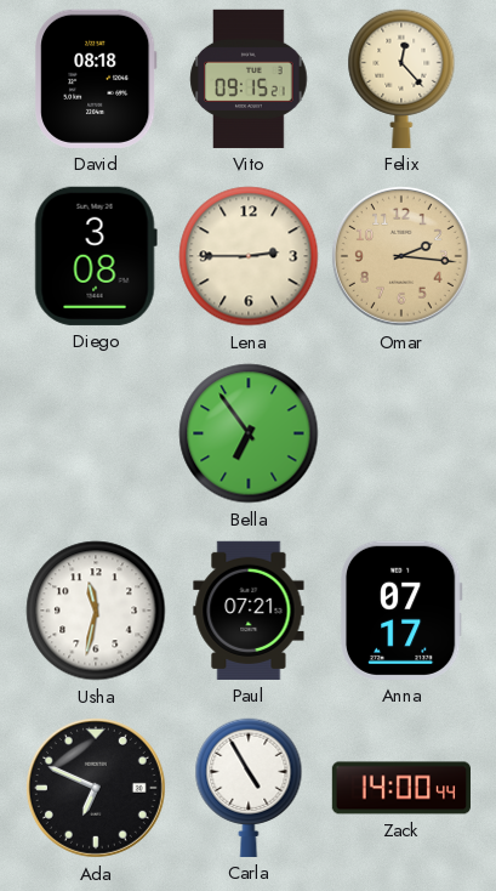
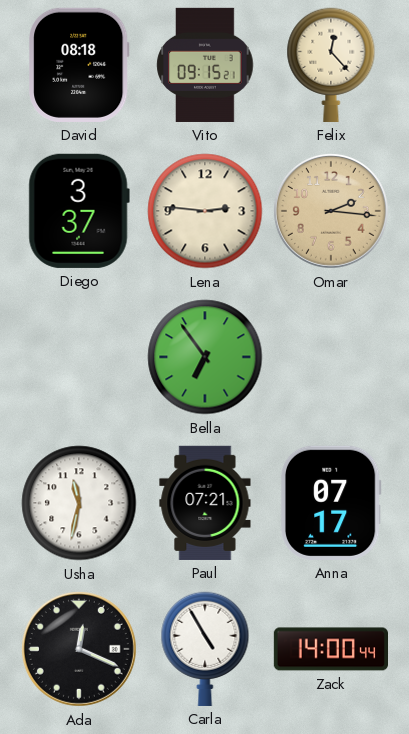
Diego: 3:08 -> 3:37 (79, 211)
Lena: 2:45 -> 2:46 (205, 211)
Ada: 6:49 -> 12:19 (79, 649)
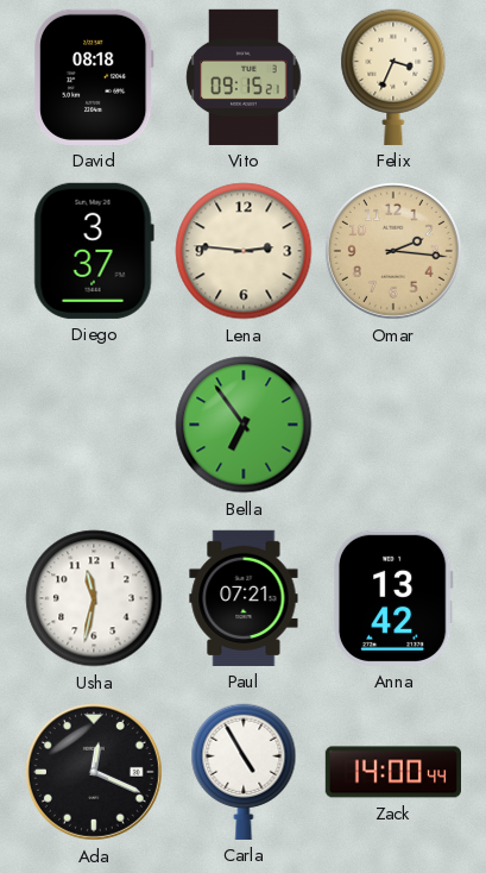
Felix: 12:23 -> 3:34 (393, 77)
Anna: 07:17 -> 13:42 (393, 598)
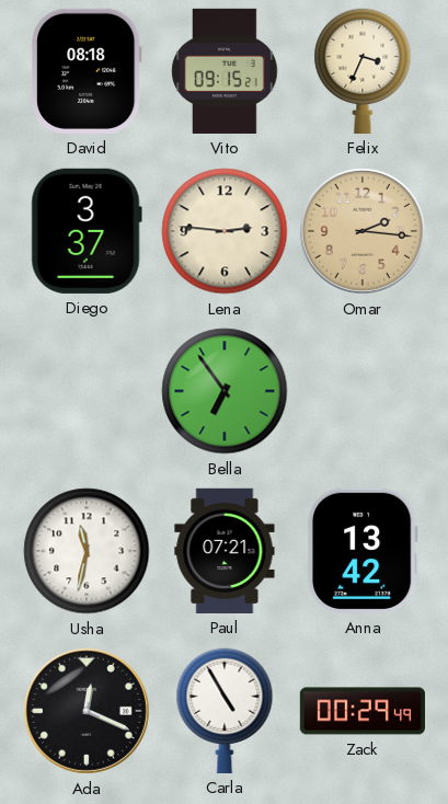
Zack: 14:00 -> 00:29 (361, 711)
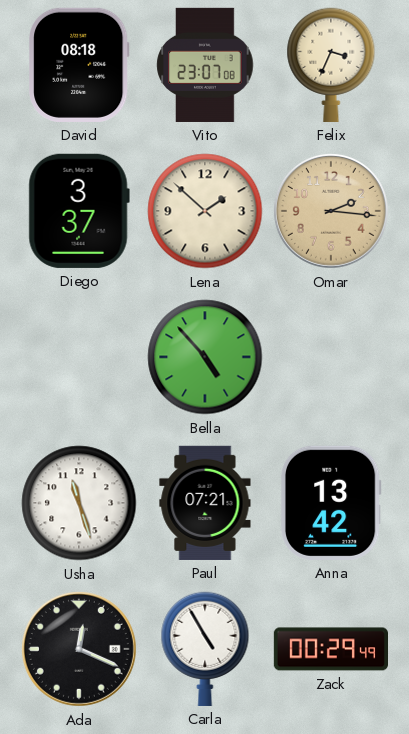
Vito: 09:15 -> 23:07 (205, 65)
Lena: 2:46 -> 1:52 (205, 211)
Bella: 6:54 -> 4:53 (205, 357)
Usha: 11:32 -> 11:27 (79, 503)
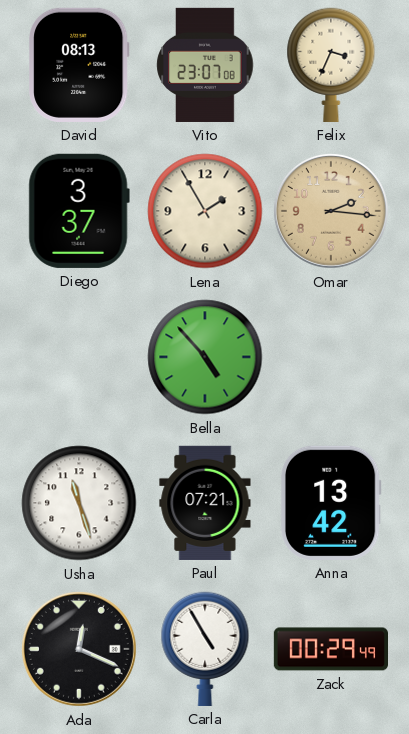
David: 08:18 -> 08:13 (80, 65)
Lena: 1:52 -> 1:55 (205, 211)
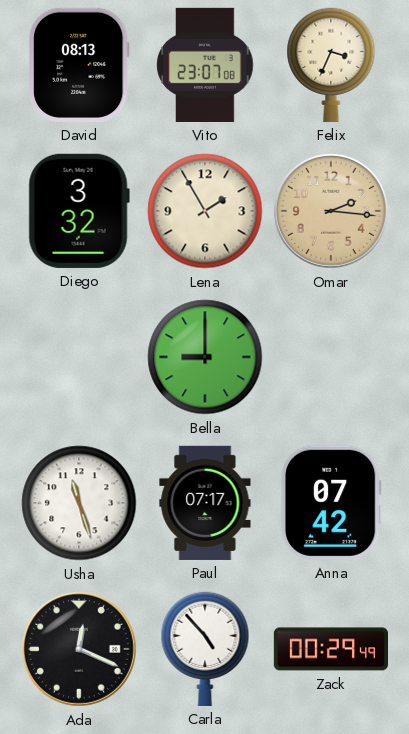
Diego: 3:37 -> 3:32 (79, 211)
Bella: 4:53 -> 9:00 (205, 357)
Paul: 07:21 -> 07:17 (205, 503)
Anna: 13:42 -> 07:42 (331, 503)
Carla: 4:55 -> 4:53 (205, 649)
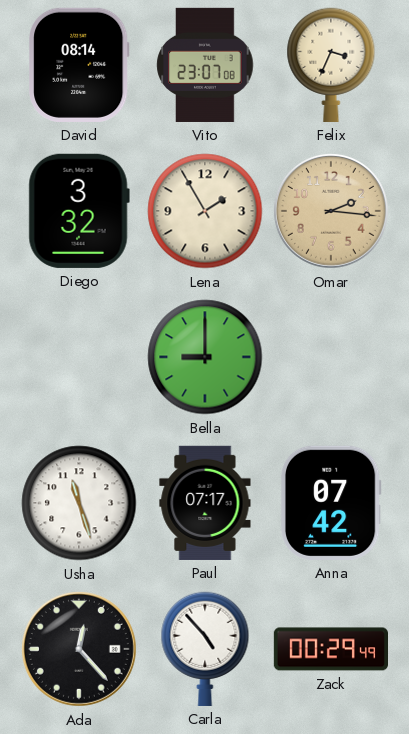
David: 08:13 -> 08:14 (80, 65)
Ada: 12:19 -> 12:23 (79, 649)
